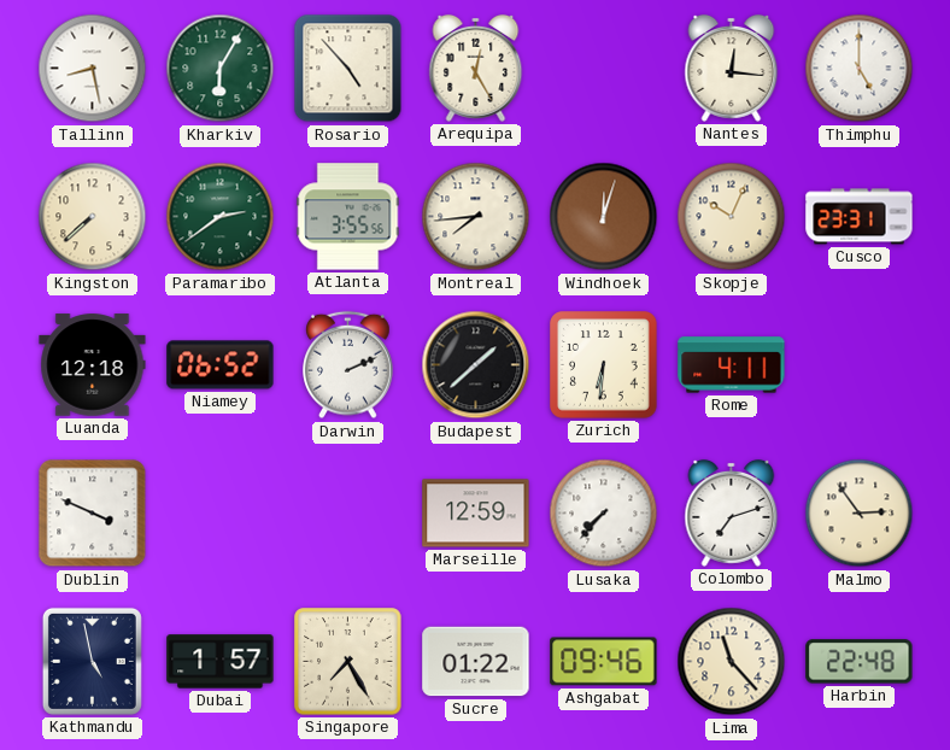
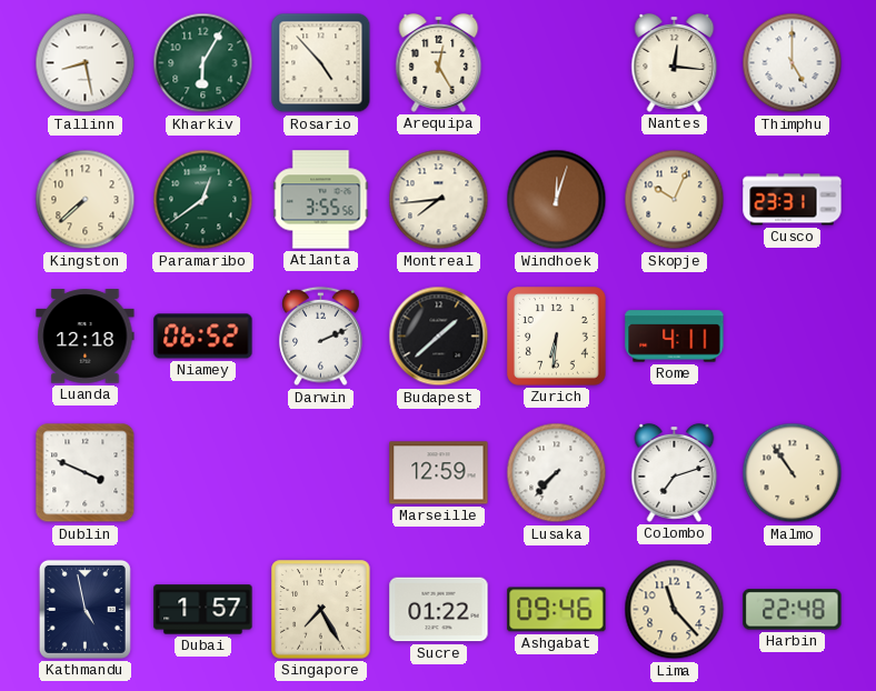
Paramaribo: 2:39 -> 12:39 (203, 200)
Malmo: 2:54 -> 10:54 (793, 473)
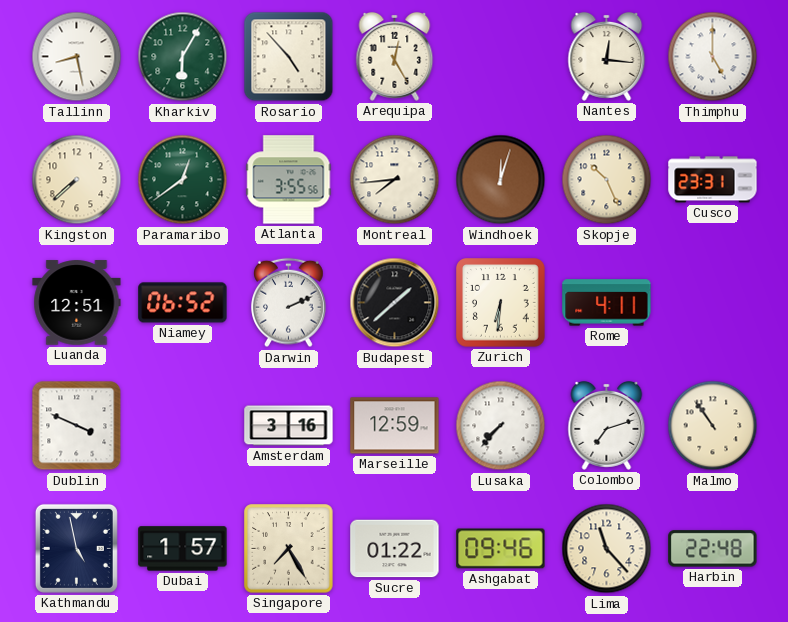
Skopje: 10:04 -> 10:26 (607, 180)
Luanda: 12:18 -> 12:51 (77, 303)
Amsterdam: none -> 3:16 (289, 426)
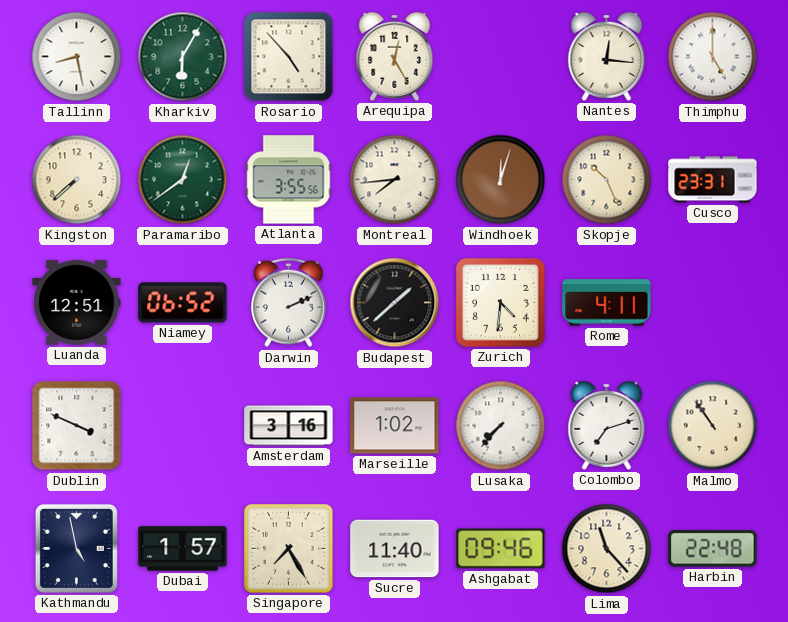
Zurich: 6:31 -> 4:31 (501, 303)
Marseille: 12:59 -> 1:02 (395, 426)
Sucre: 01:22 -> 11:40 (395, 549)
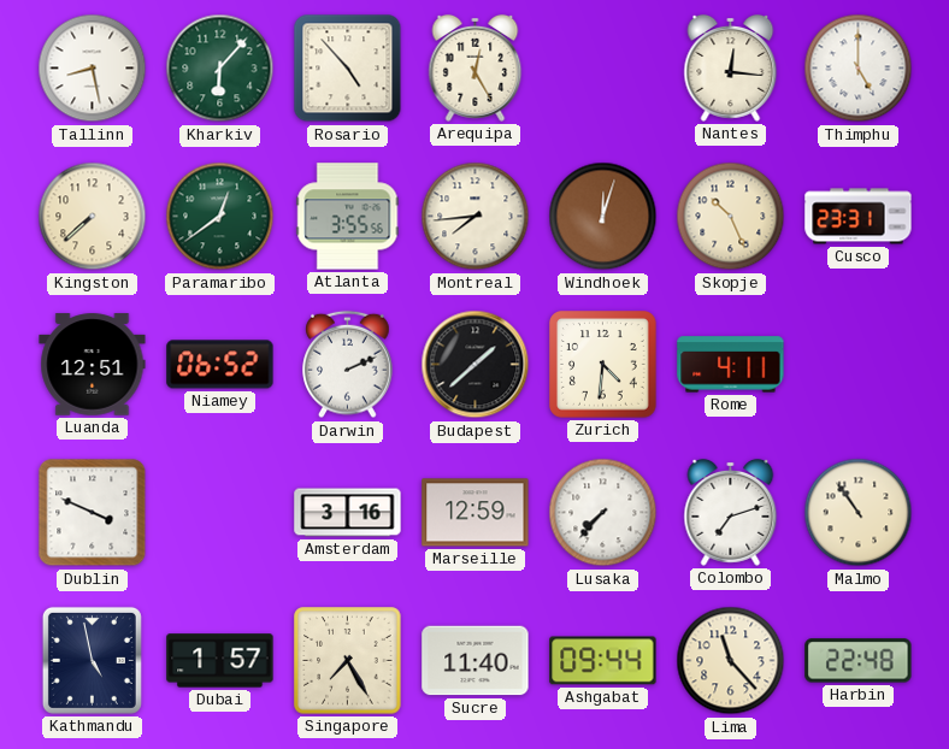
Kharkiv: 6:05 -> 6:07 (220, 69)
Marseille: 1:02 -> 12:59 (476, 513)
Ashgabat: 09:46 -> 09:44 (603, 661)
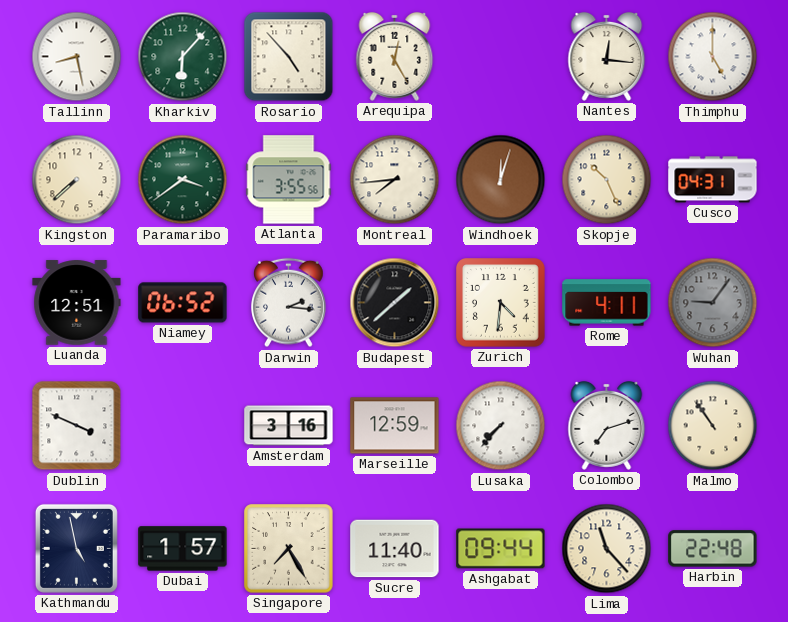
Paramaribo: 12:39 -> 3:39 (183, 180)
Cusco: 23:31 -> 04:31 (713, 180)
Darwin: 2:11 -> 2:16 (289, 303)
Wuhan: none -> 9:06 (713, 303)
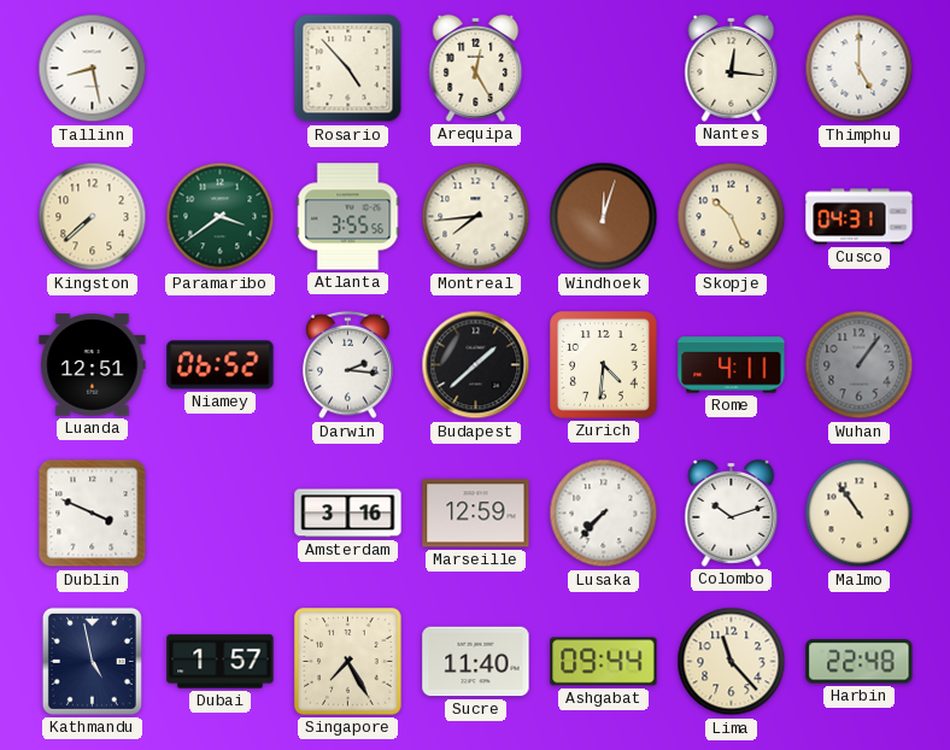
Kharkiv: 6:07 -> none (183, 57)
Wuhan: 9:06 -> 1:06 (860, 365)
Colombo: 7:12 -> 10:12 (732, 512)
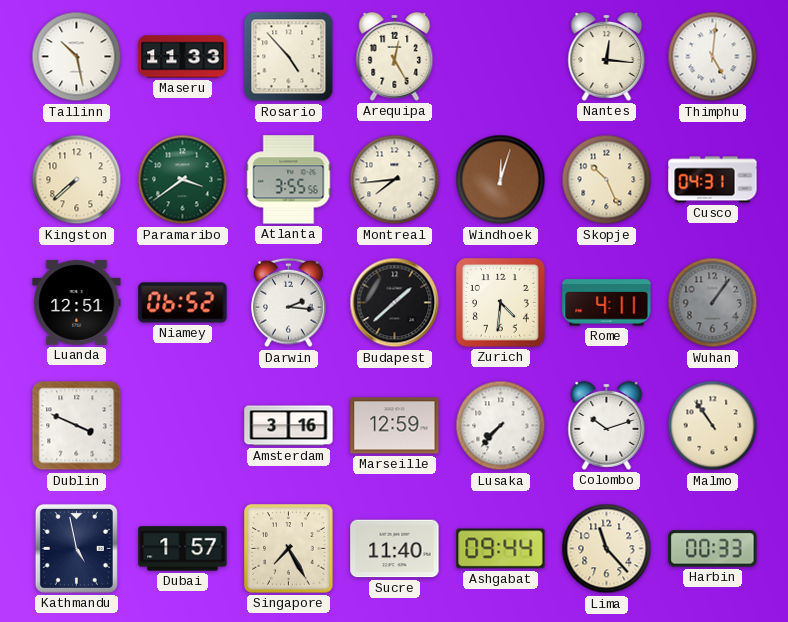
Tallinn: 8:28 -> 10:28 (77, 57)
Maseru: none -> 11:33 (183, 57)
Thimphu: 5:00 -> 5:01 (713, 57)
Harbin: 22:48 -> 00:33 (713, 549)
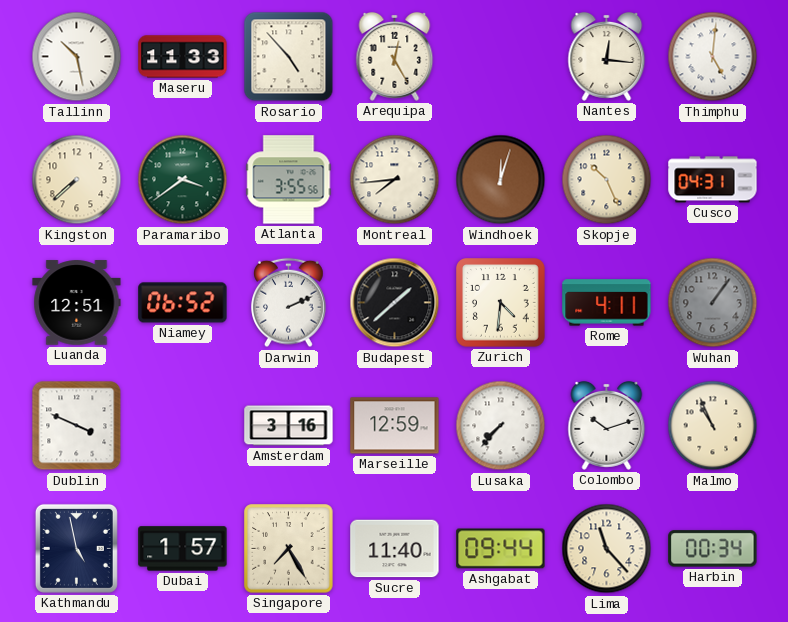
Darwin: 2:16 -> 2:11 (289, 303)
Malmo: 10:54 -> 10:56 (713, 426)
Harbin: 00:33 -> 00:34 (713, 549)
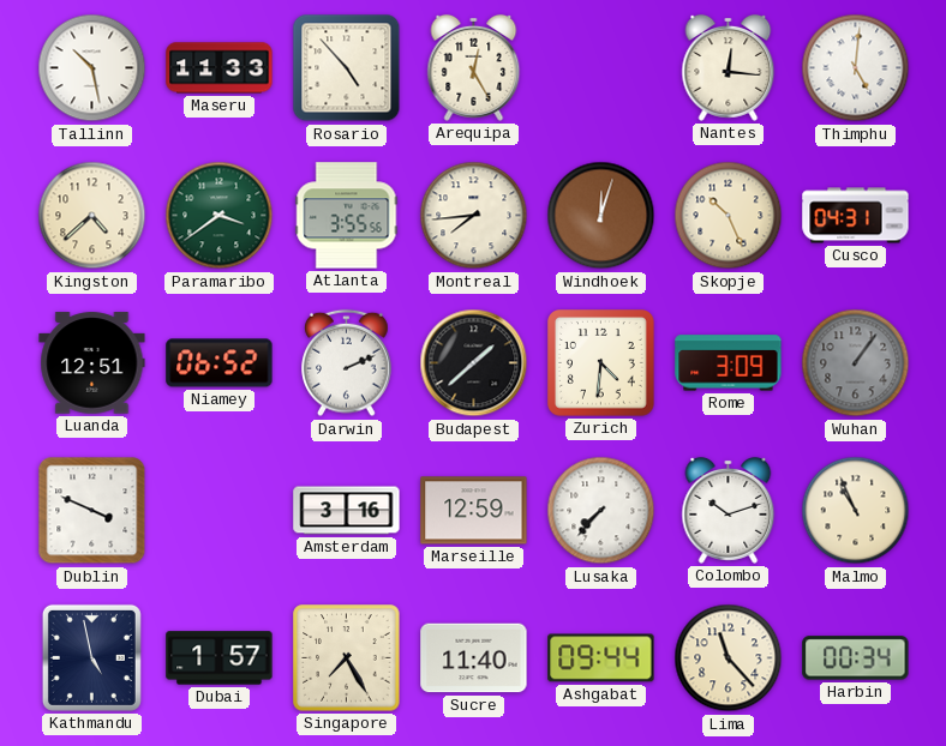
Kingston: 7:38 -> 4:38 (92, 216)
Rome: 4:11 -> 3:09 (729, 363)
